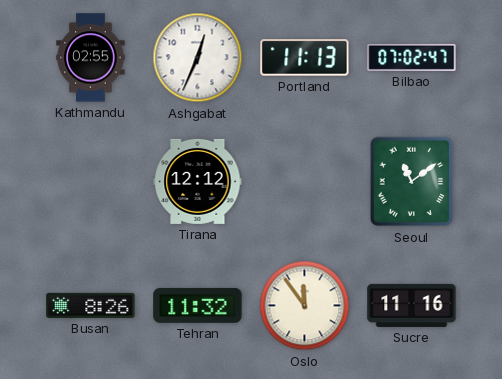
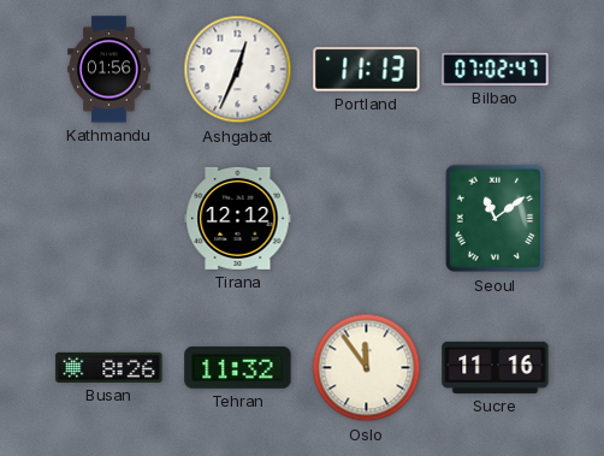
Kathmandu: 02:55 -> 01:56 (109, 70)
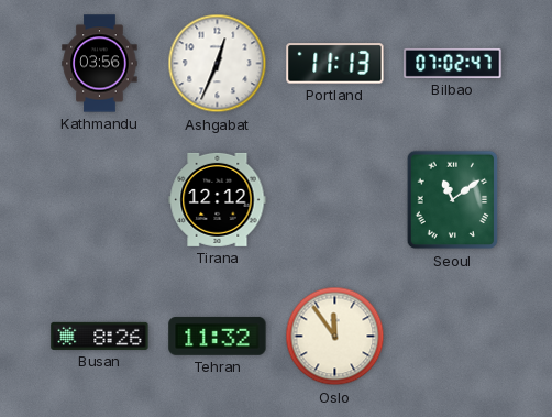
Kathmandu: 01:56 -> 03:56 (100, 64)
Sucre: 11:16 -> none (496, 367)
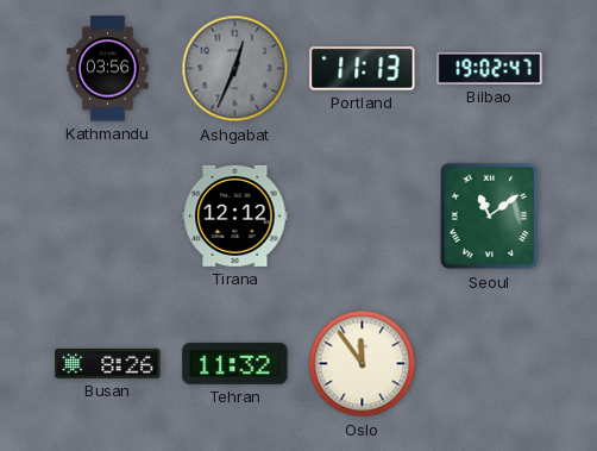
Ashgabat dial: white -> grey (235, 69)
Bilbao: 07:02 -> 19:02 (490, 68)
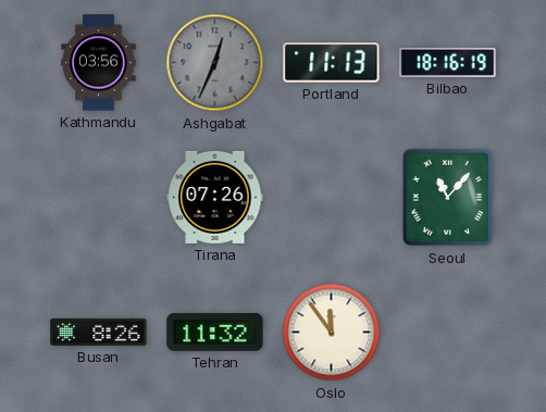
Bilbao: 19:02 -> 18:16 (448, 62)
Tirana: 12:12 -> 07:26 (215, 197)
Seoul: 11:09 -> 11:07 (448, 198)
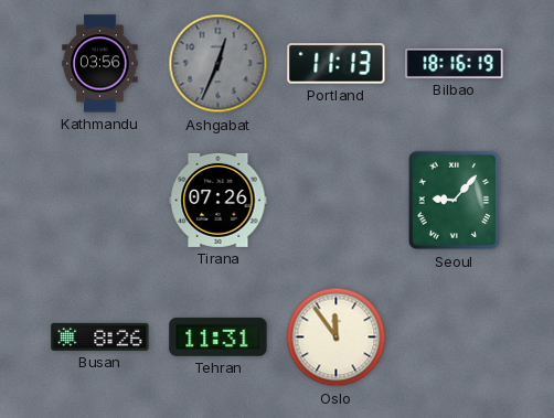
Seoul: 11:07 -> 9:07 (455, 201)
Tehran: 11:32 -> 11:31 (219, 336)
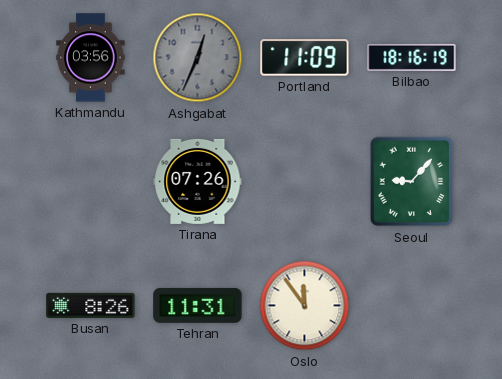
Portland: 11:13 -> 11:09 (305, 58)
